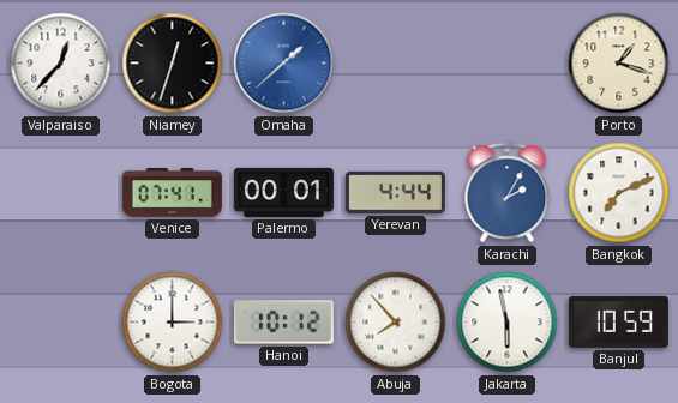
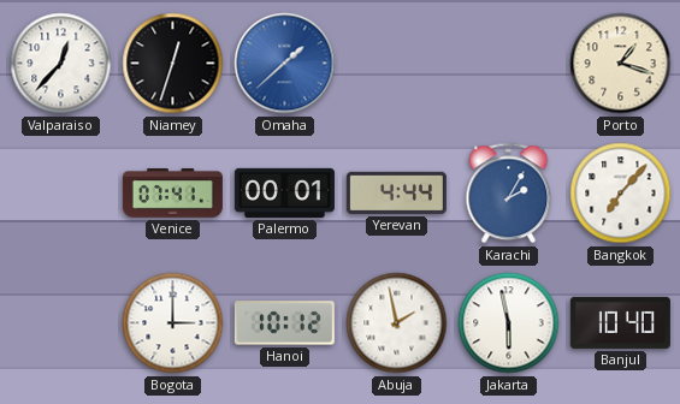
Bangkok: 7:11 -> 7:07 (621, 194)
Abuja: 7:53 -> 1:58 (397, 323)
Banjul: 10:59 -> 10:40 (620, 322)
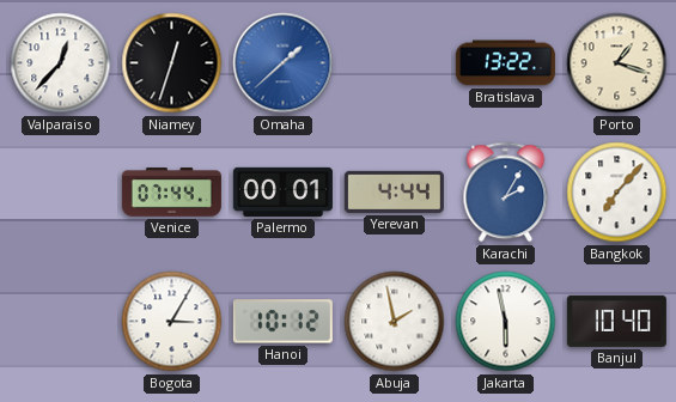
Bratislava: none -> 13:22 (505, 63)
Venice: 07:41 -> 07:44 (171, 193)
Bogota: 3:00 -> 3:05 (172, 322)
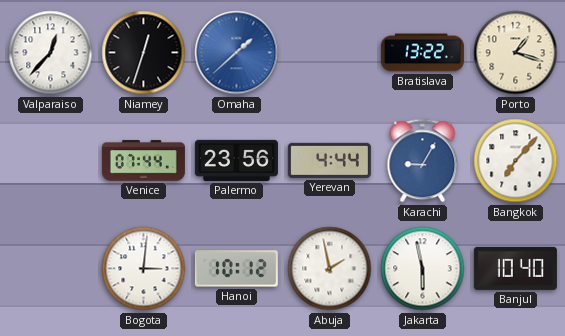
Palermo: 00:01 -> 23:56 (236, 160)
Karachi: 2:05 -> 9:05 (423, 161)
Bogota: 3:05 -> 3:01 (144, 269)
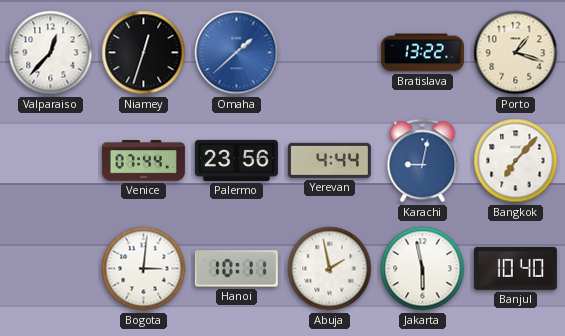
Karachi: 9:05 -> 9:02 (423, 161)
Hanoi: 10:12 -> 10:11 (236, 269)
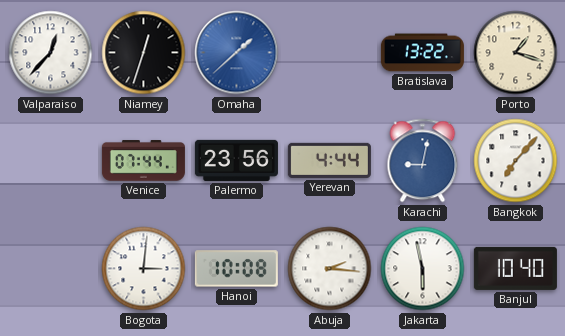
Hanoi: 10:11 -> 10:08 (236, 269)
Abuja: 1:58 -> 2:16 (330, 269)
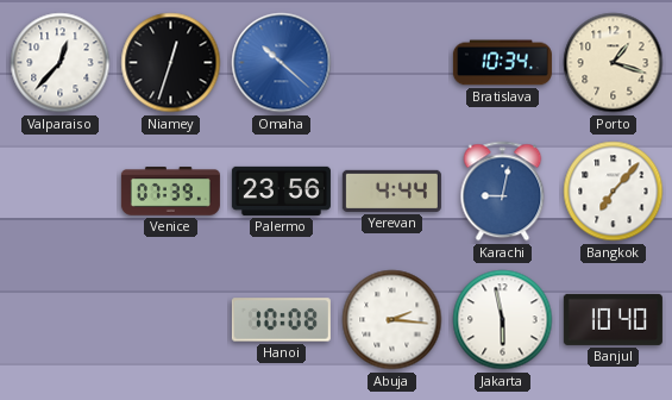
Omaha: 1:38 -> 10:22 (282, 63)
Bratislava: 13:22 -> 10:34 (502, 63)
Venice: 07:44 -> 07:39 (170, 192)
Bogota: 3:01 -> none (144, 269)
